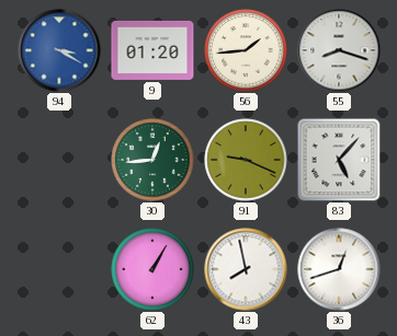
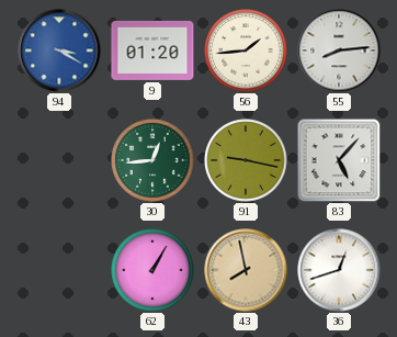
55: 8:18 -> 8:14 (339, 50)
91: 9:19 -> 9:17 (246, 160)
43 dial: white -> champagne (246, 270)
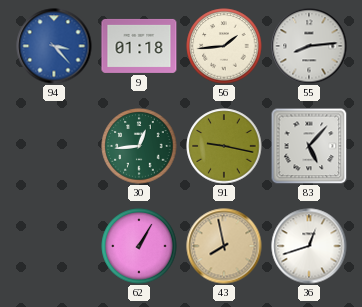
94: 3:20 -> 3:23 (54, 46)
9: 01:20 -> 01:18 (139, 46)
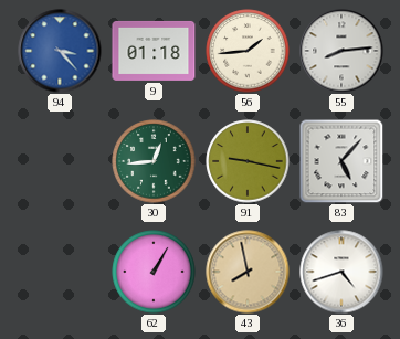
36: 12:42 -> 4:42 (341, 272)
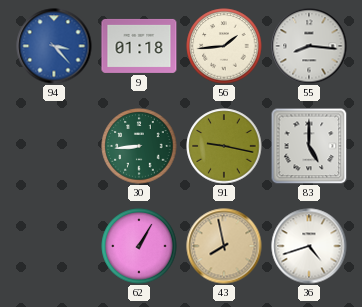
55: 8:14 -> 8:16 (309, 46)
30: 12:44 -> 8:44 (139, 146)
83: 5:07 -> 5:00 (309, 146)
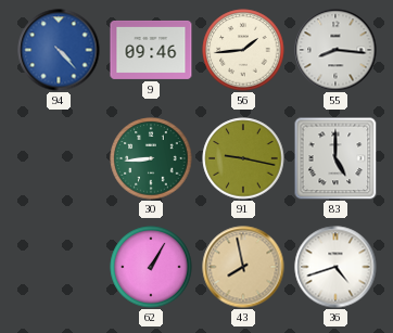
94: 3:23 -> 4:23 (59, 50)
9: 01:18 -> 09:46 (151, 50)
